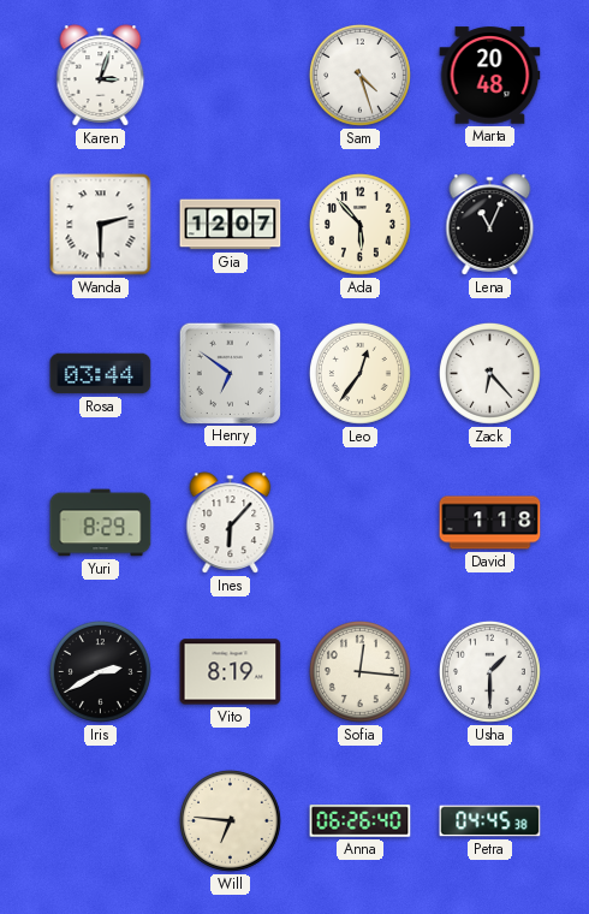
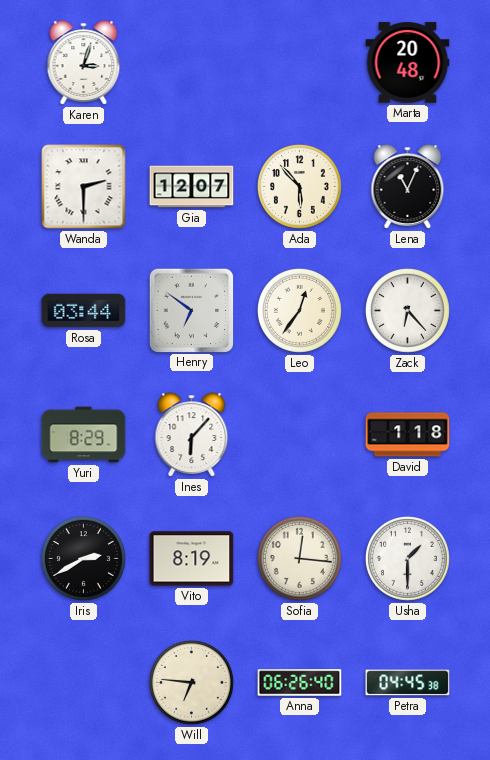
Sam: 4:27 -> none (359, 75)
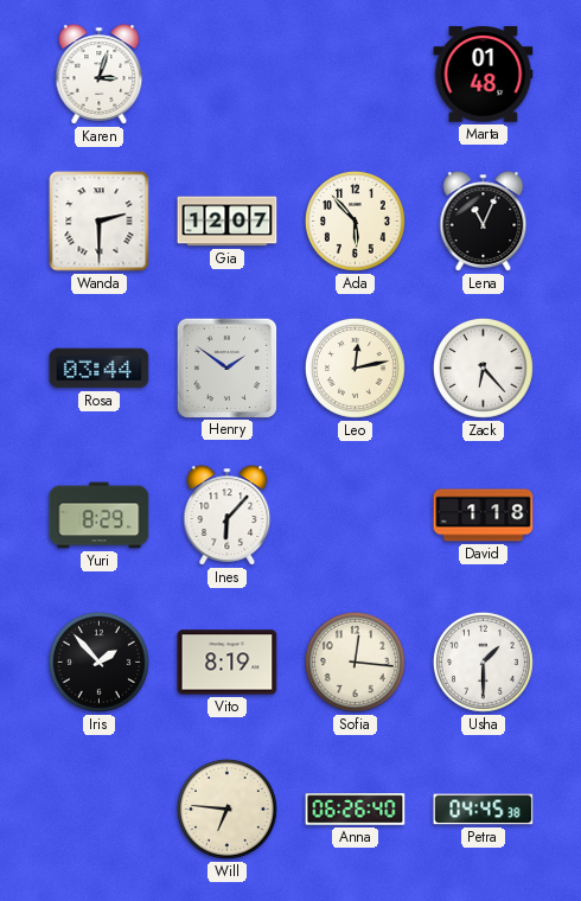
Marta: 20:48 -> 01:48 (484, 75)
Henry: 6:51 -> 1:51 (226, 368)
Leo: 12:36 -> 12:13 (355, 368)
Iris: 2:40 -> 1:53 (98, 662)
